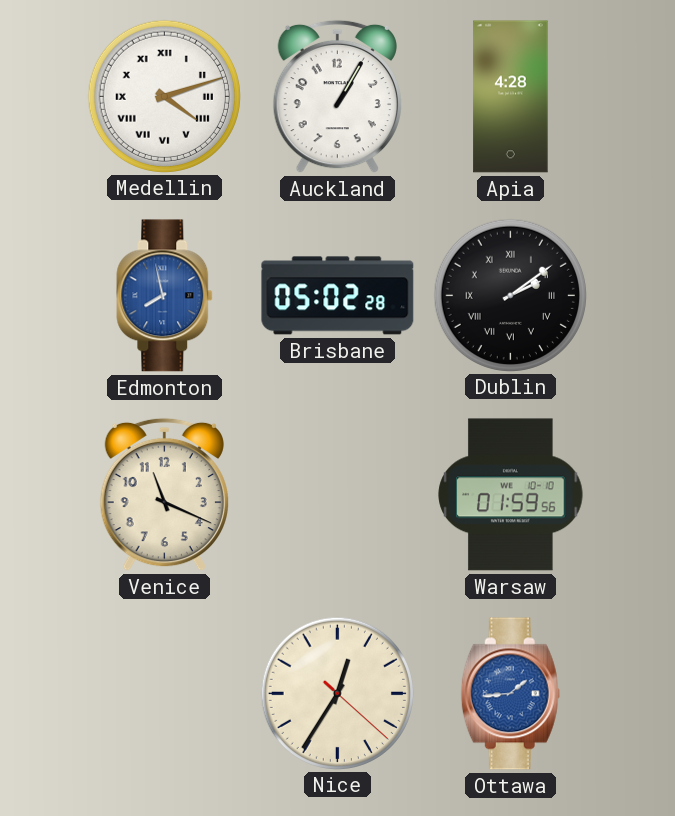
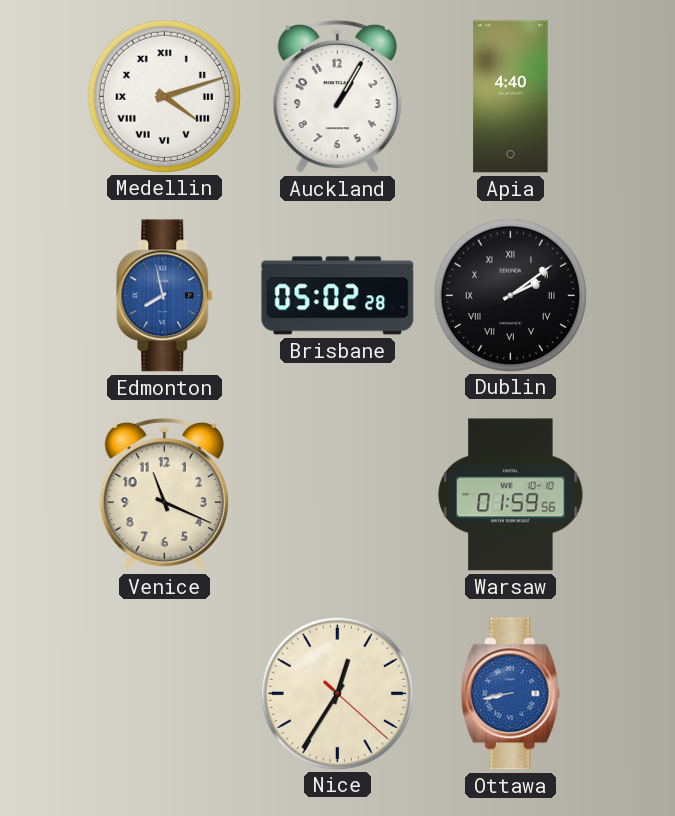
Apia: 4:28 -> 4:40 (511, 97)
Ottawa: 1:44 -> 8:43 (510, 694)
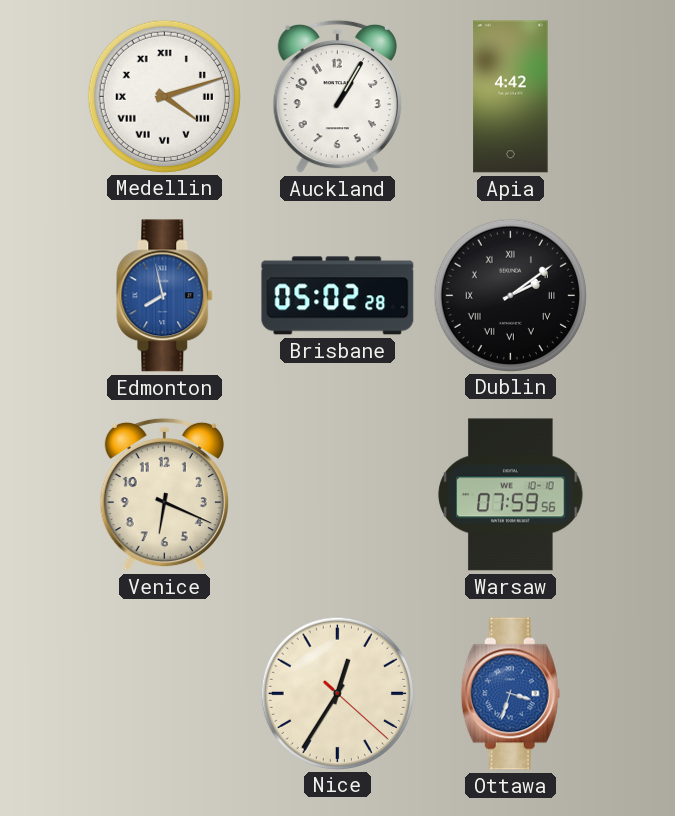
Apia: 4:40 -> 4:42 (511, 97)
Venice: 11:19 -> 6:19 (164, 495)
Warsaw: 01:59 -> 07:59 (511, 495)
Ottawa: 8:43 -> 3:33 (510, 694)
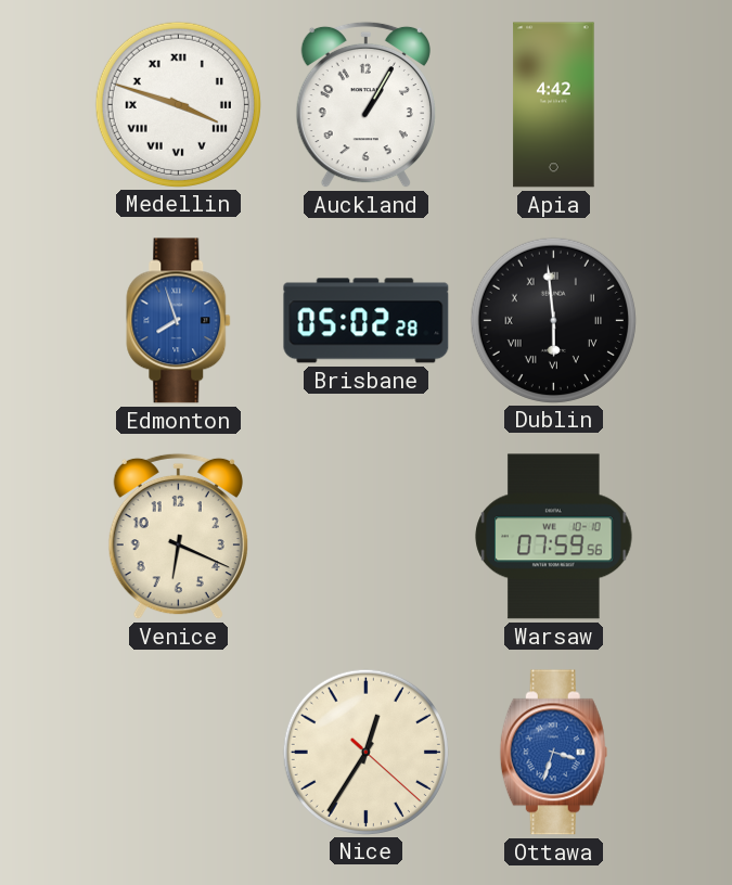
Medellin: 4:12 -> 3:48 (178, 104)
Edmonton: 7:58 -> 7:57 (179, 321)
Dublin: 2:09 -> 5:59 (553, 320)
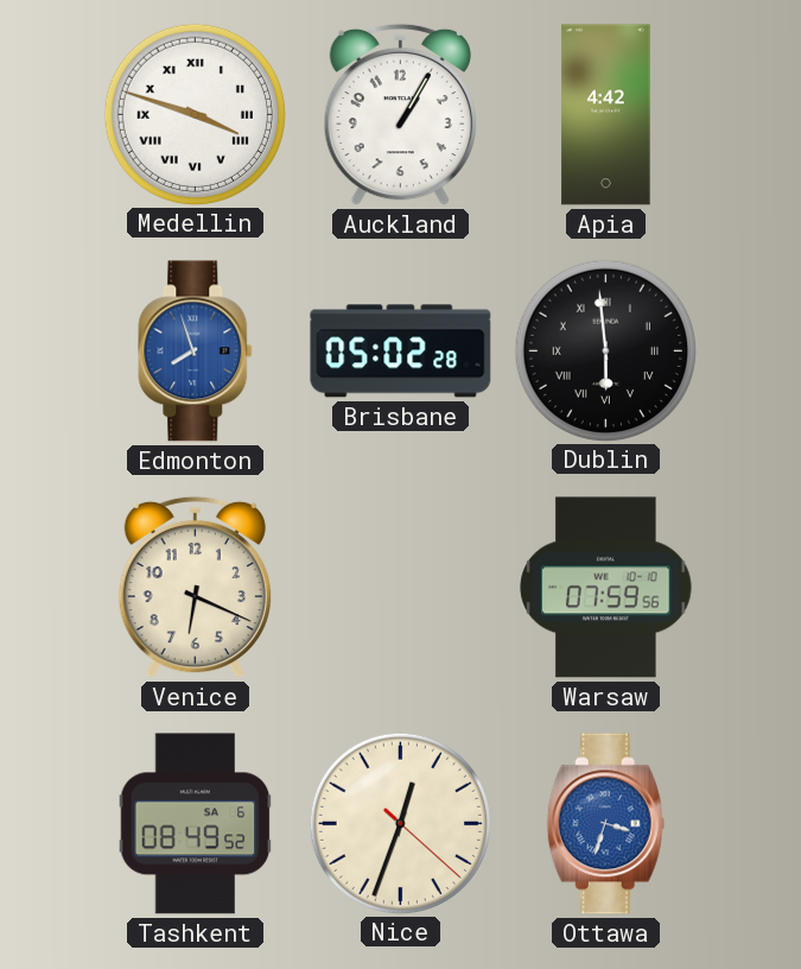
Tashkent: none -> 08:49 (196, 824)
Nice: 12:35 -> 12:33 (400, 823)
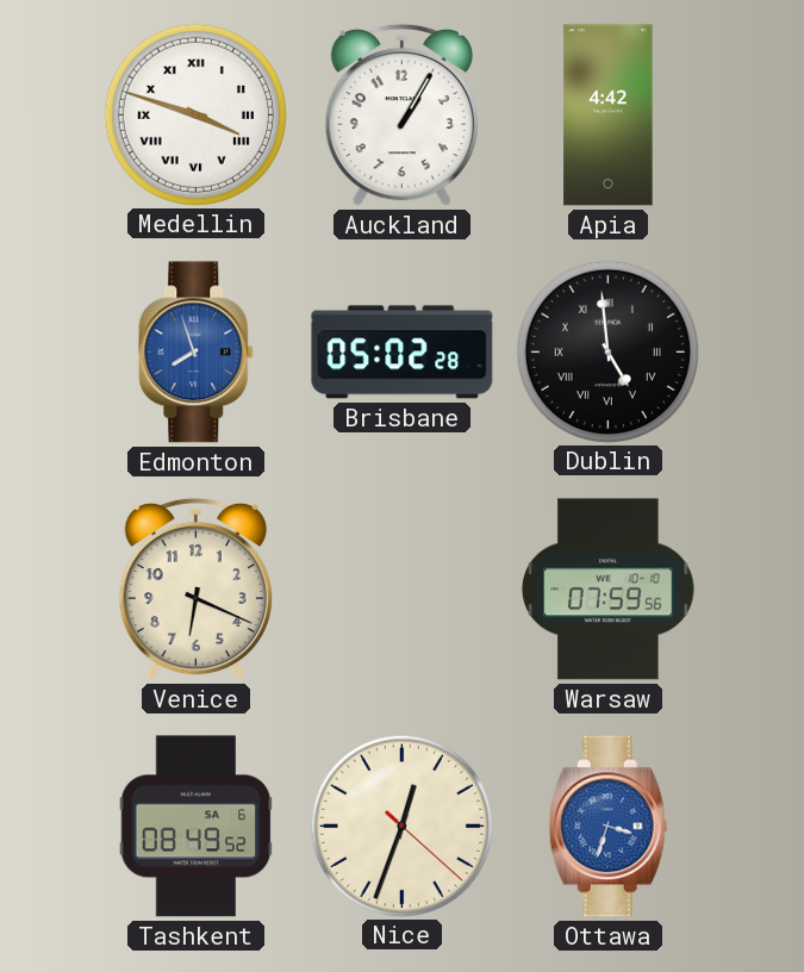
Dublin: 5:59 -> 4:59 (607, 351)
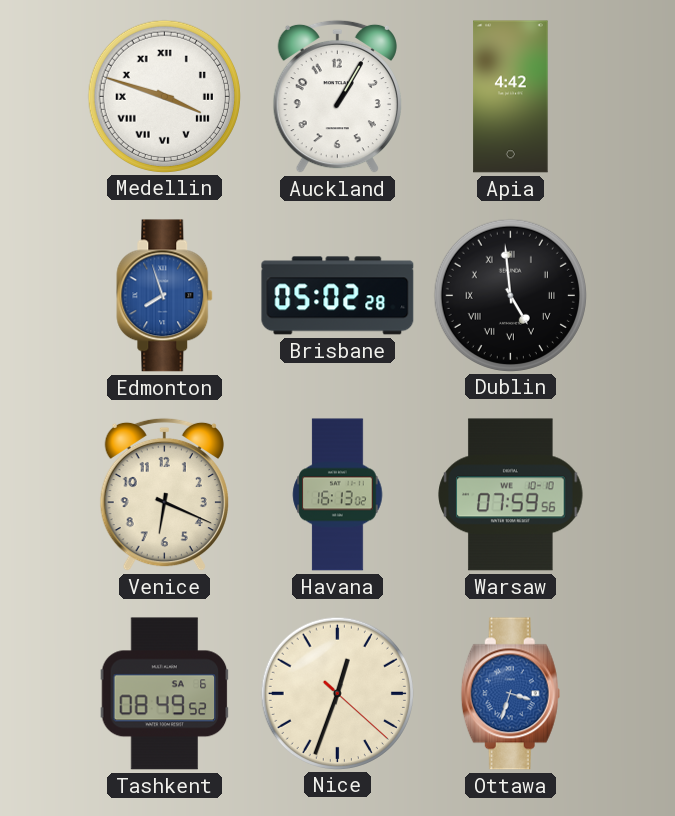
Havana: none -> 16:13 (338, 495)
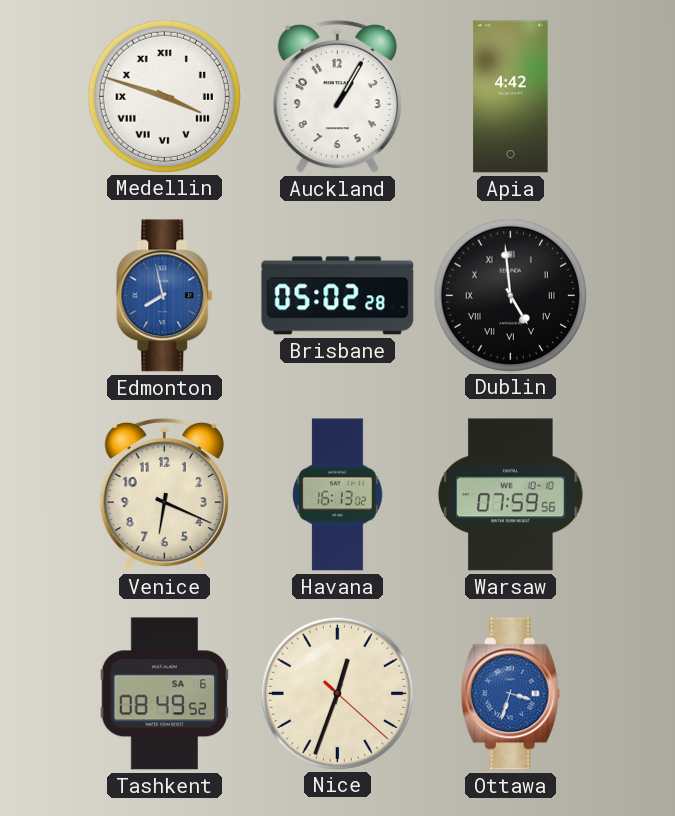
Edmonton: 7:57 -> 7:58 (165, 296)
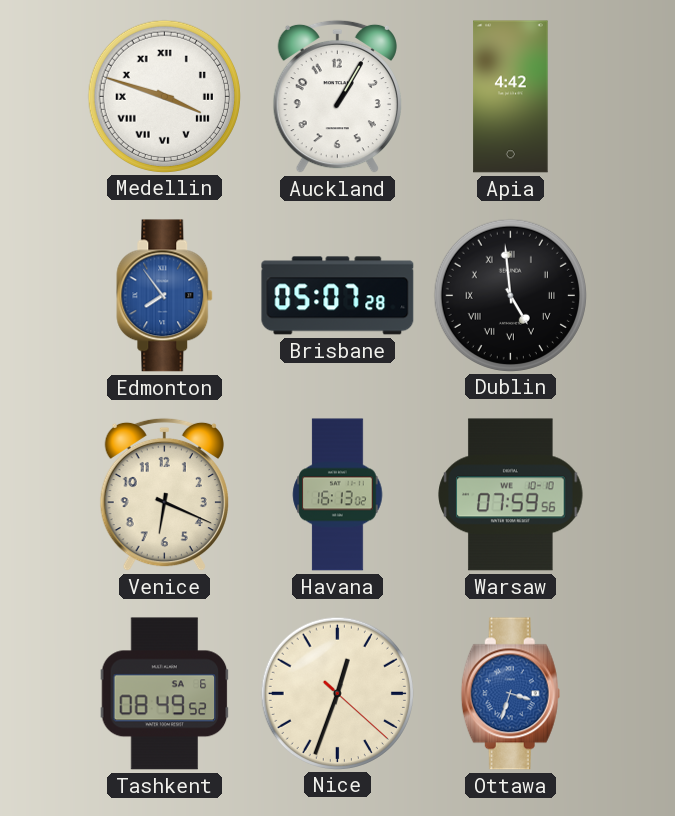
Edmonton: 7:58 -> 7:54 (165, 296)
Brisbane: 05:02 -> 05:07 (338, 296)
